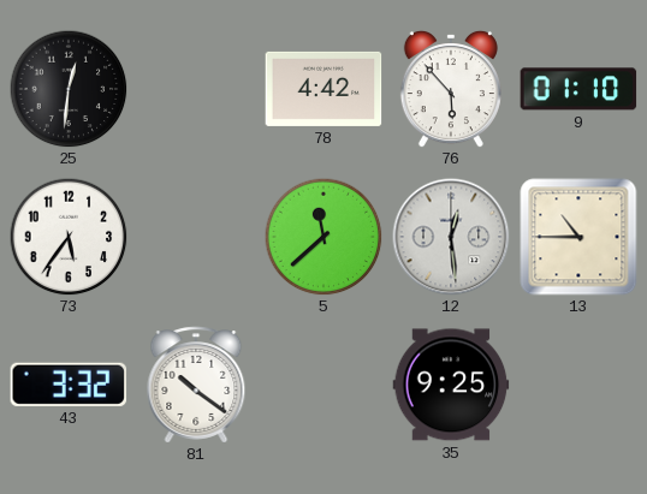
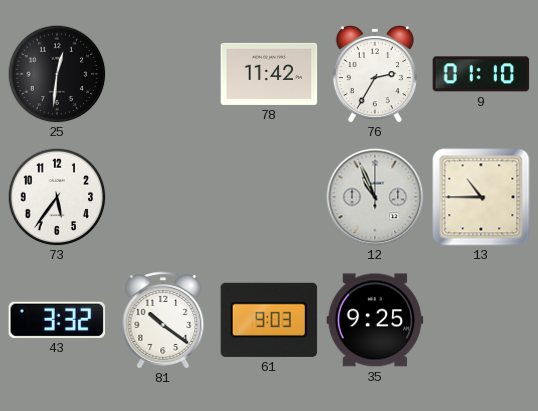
78: 4:42 -> 11:42 (269, 74)
76: 5:53 -> 2:35 (375, 74)
5: 11:38 -> none (323, 237)
12: 12:29 -> 10:56 (375, 197)
61: none -> 9:03 (269, 320)
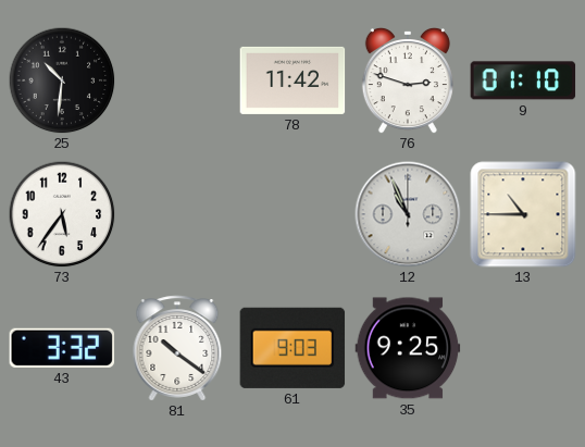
25: 12:31 -> 10:31 (62, 80)
76: 2:35 -> 2:48 (408, 80)
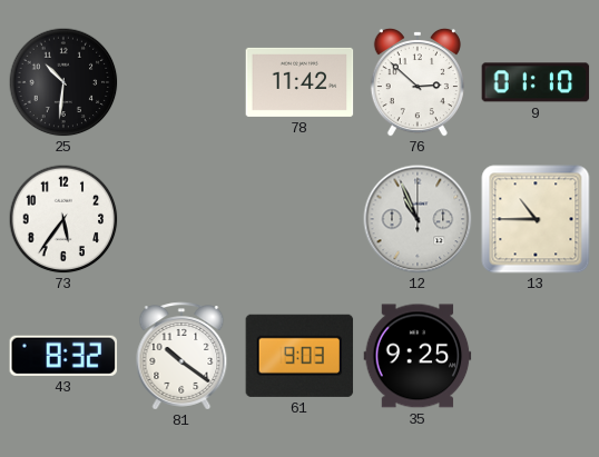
76: 2:48 -> 2:52 (418, 82)
43: 3:32 -> 8:32 (63, 356)
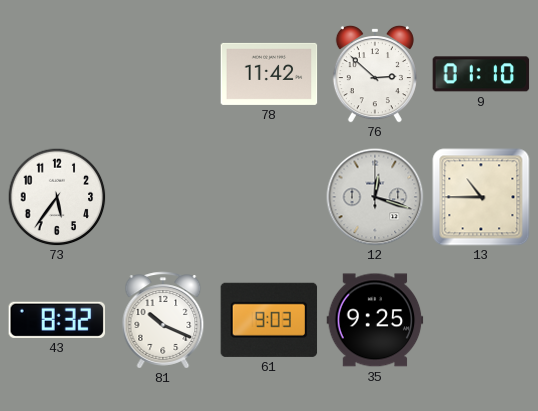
25: 10:31 -> none (63, 82)
12: 10:56 -> 12:18 (375, 197)
81: 10:21 -> 10:19 (163, 320)
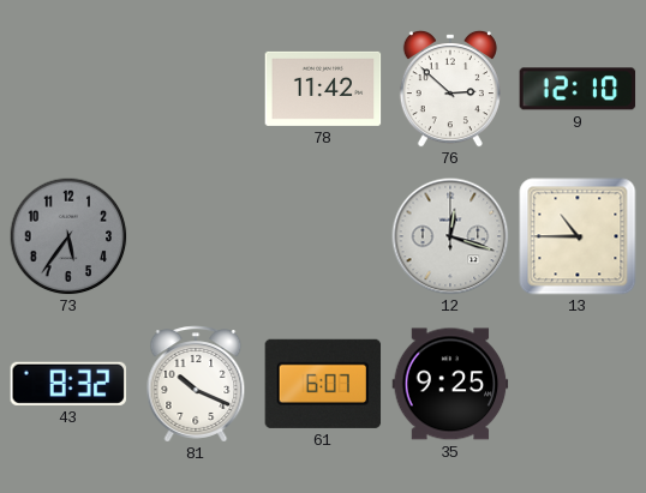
9: 01:10 -> 12:10 (578, 89)
73 dial: white -> grey (68, 236)
61: 9:03 -> 6:07 (323, 384)
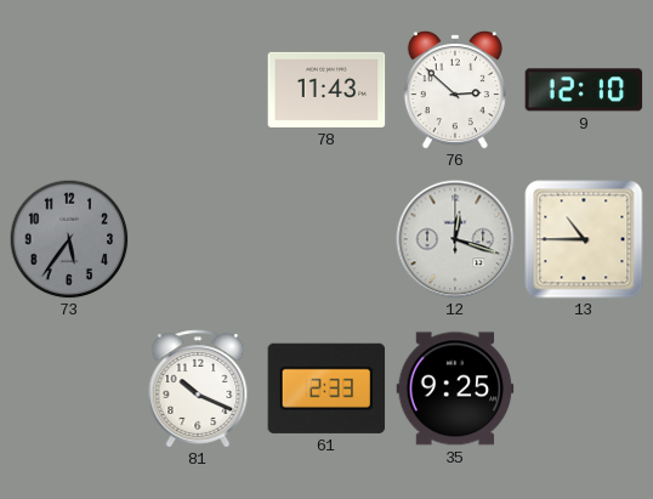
78: 11:42 -> 11:43 (326, 90)
43: 8:32 -> none (68, 384)
61: 6:07 -> 2:33 (326, 389)
